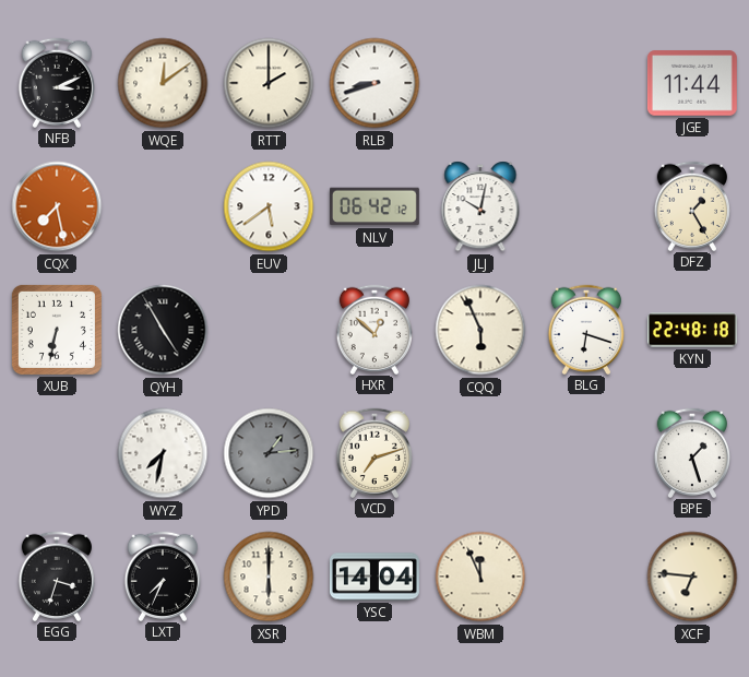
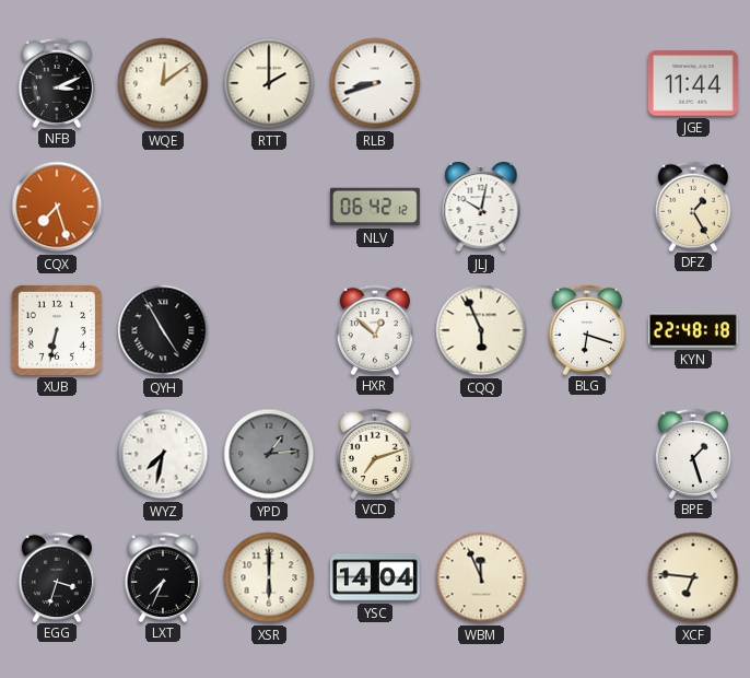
CQX: 7:28 -> 7:27 (57, 207)
EUV: 5:39 -> none (269, 206)
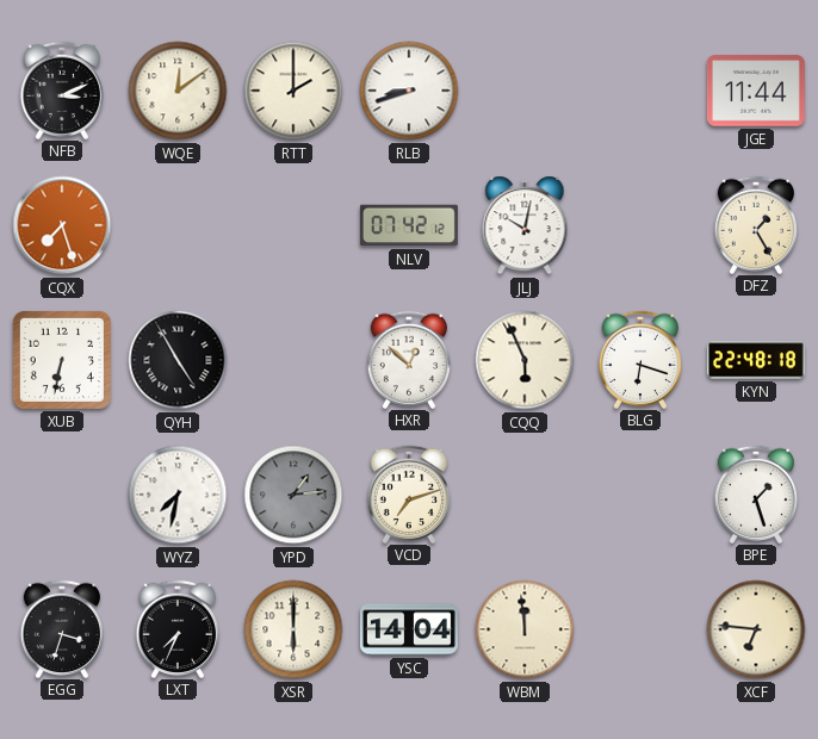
NLV: 06:42 -> 07:42 (409, 225)
WBM: 11:56 -> 11:59 (525, 629)
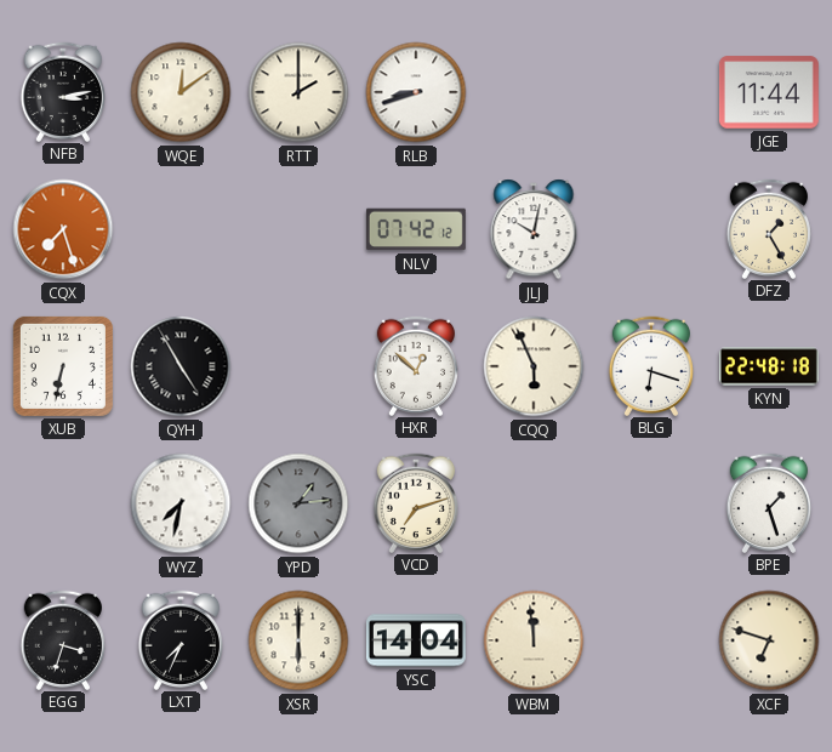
NFB: 3:11 -> 3:13 (62, 91)
XCF: 6:46 -> 6:48 (769, 640)
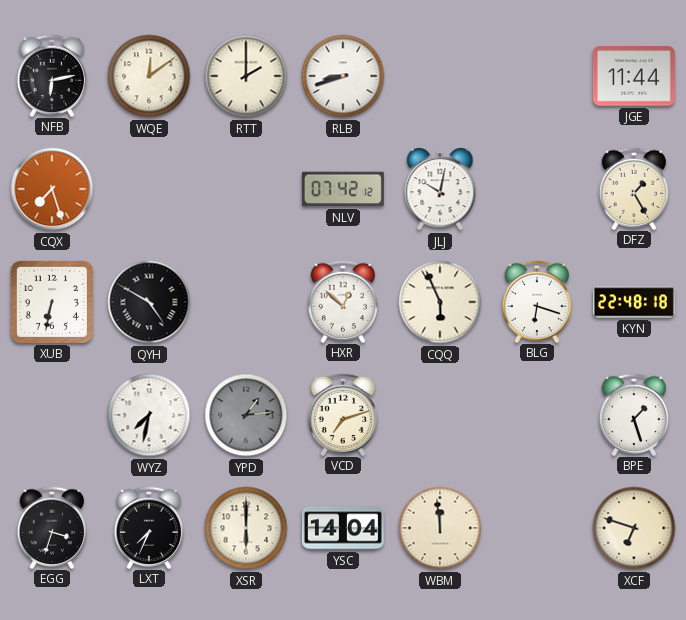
NFB: 3:13 -> 6:13 (51, 75)
QYH: 4:55 -> 4:50 (149, 302)
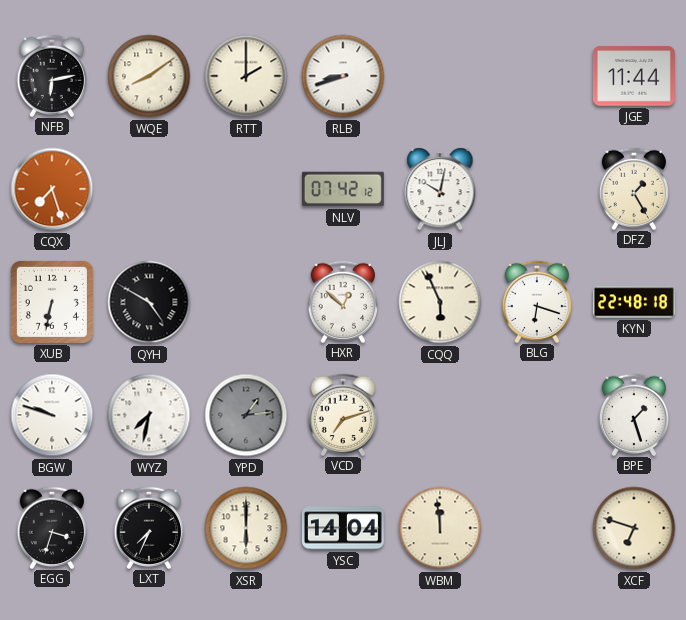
WQE: 12:09 -> 8:09 (149, 76)
BGW: none -> 9:48 (52, 415)
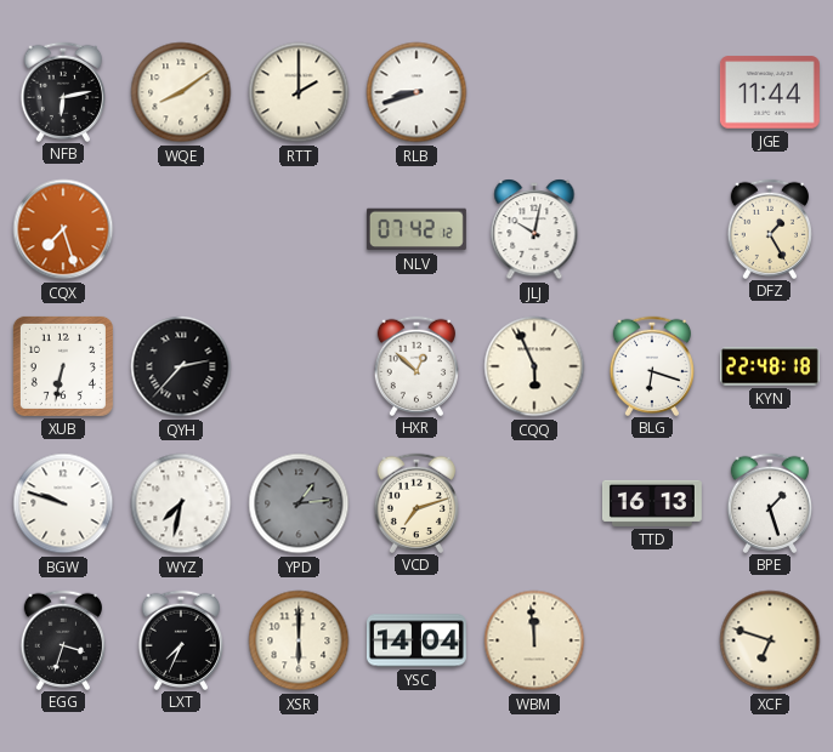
QYH: 4:50 -> 2:37 (181, 366)
TTD: none -> 16:13 (652, 503)
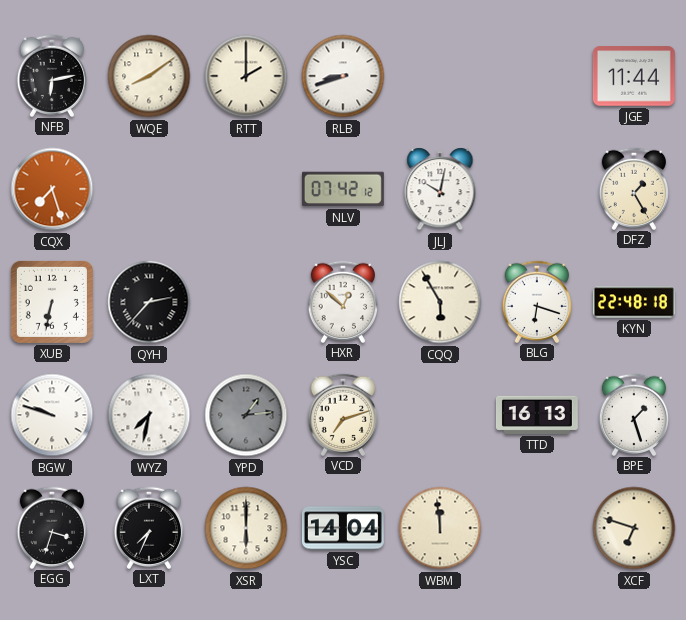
CQQ: 5:56 -> 5:55 (440, 302)
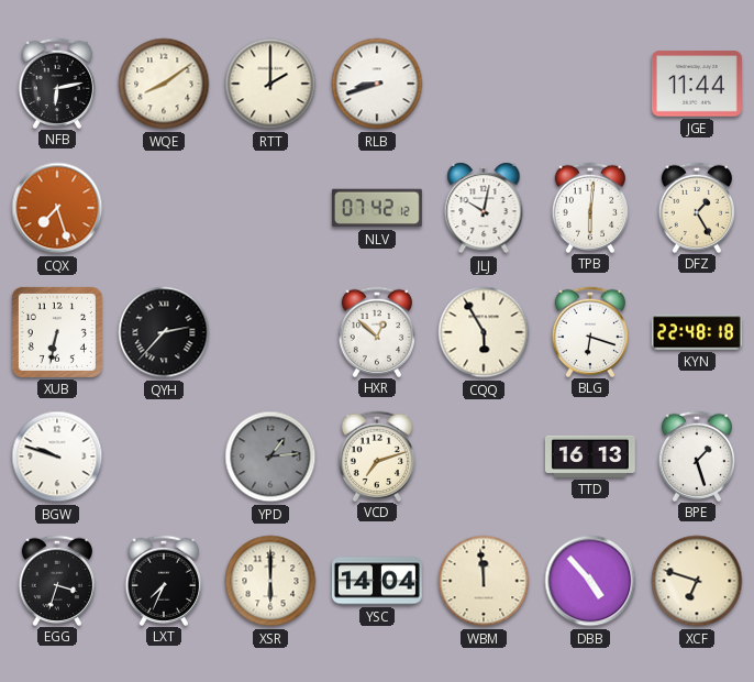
TPB: none -> 6:01 (589, 207)
WYZ: 7:32 -> none (149, 415)
DBB: none -> 4:53 (590, 581)
